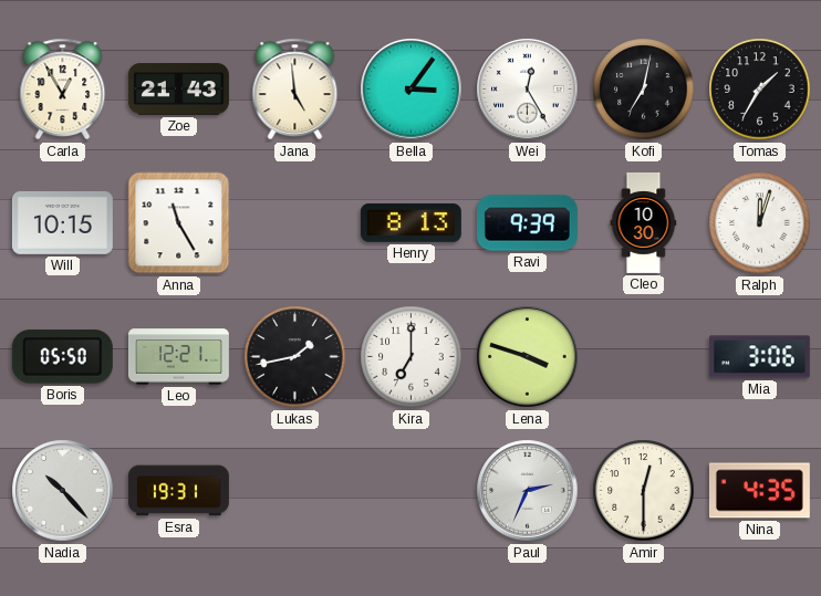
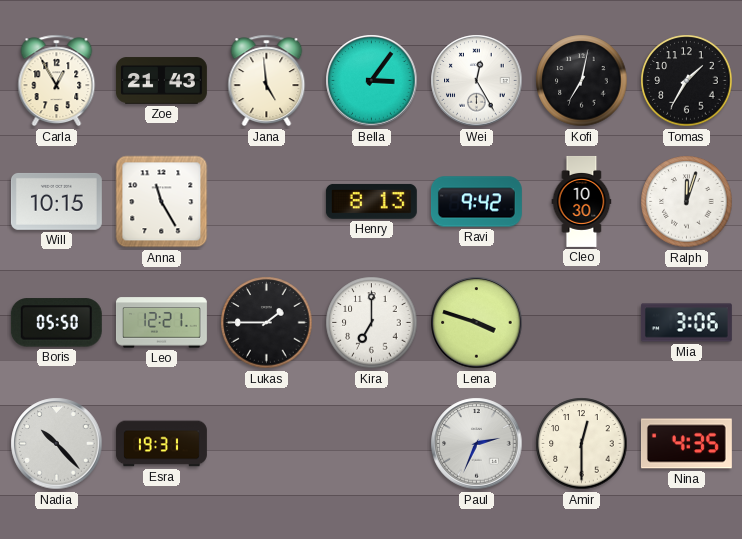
Ravi: 9:39 -> 9:42 (476, 202)
Lukas: 1:43 -> 1:45 (267, 323)
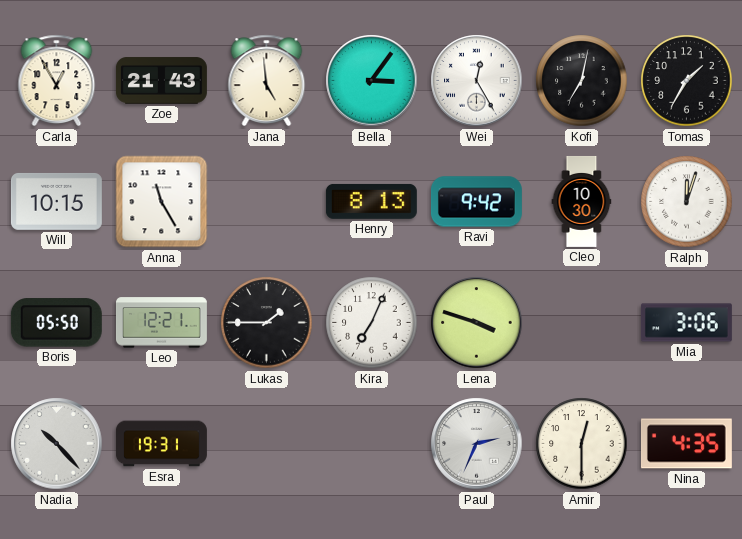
Kira: 7:00 -> 7:04 (372, 323)
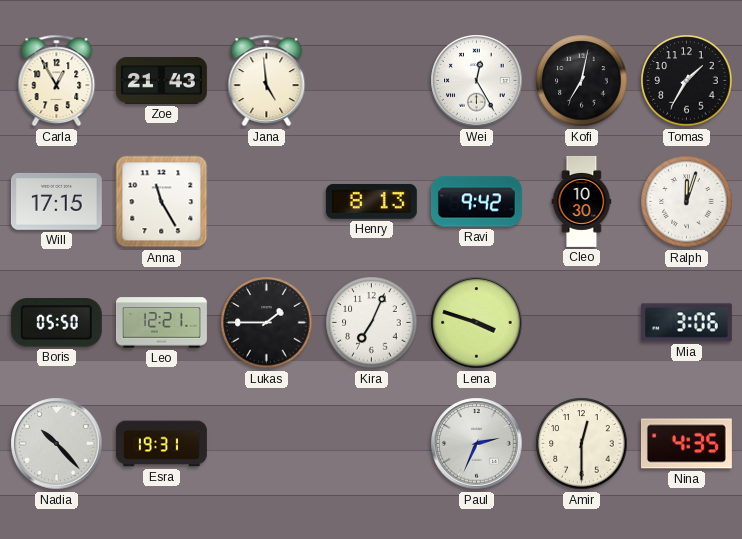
Bella: 3:06 -> none (372, 81)
Will: 10:15 -> 17:15 (56, 201)
